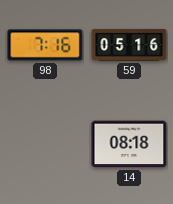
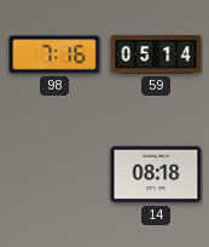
59: 05:16 -> 05:14 (156, 54)
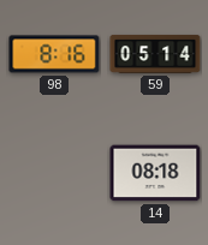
98: 7:16 -> 8:16 (54, 54)
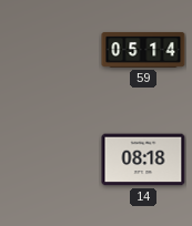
98: 8:16 -> none (54, 54)
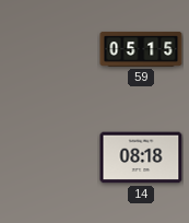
59: 05:14 -> 05:15 (141, 49)
